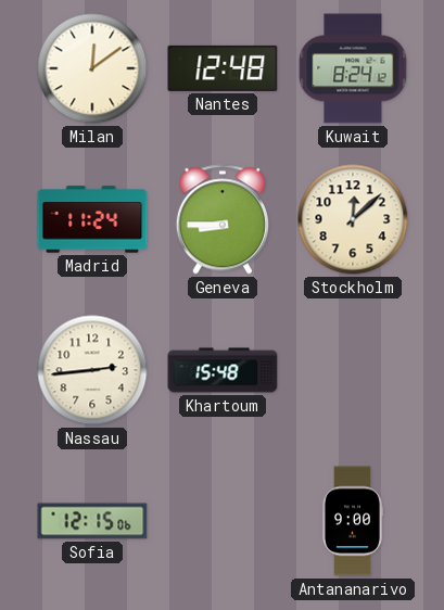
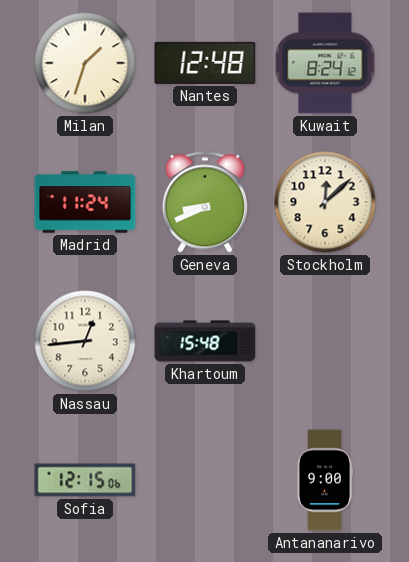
Milan: 12:09 -> 1:33 (85, 63)
Geneva: 8:45 -> 8:41 (205, 202)
Nassau: 2:44 -> 12:44 (85, 341)
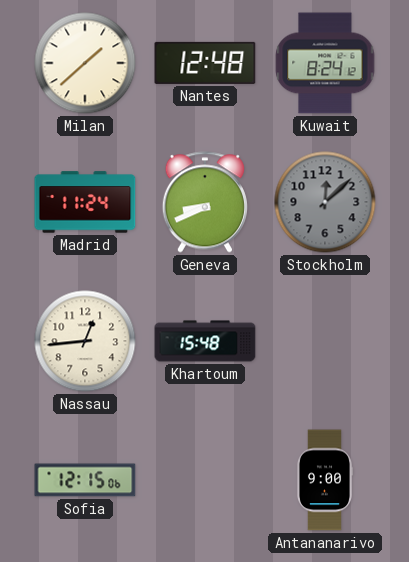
Milan: 1:33 -> 1:38 (85, 63)
Stockholm dial: cream -> grey (325, 202)
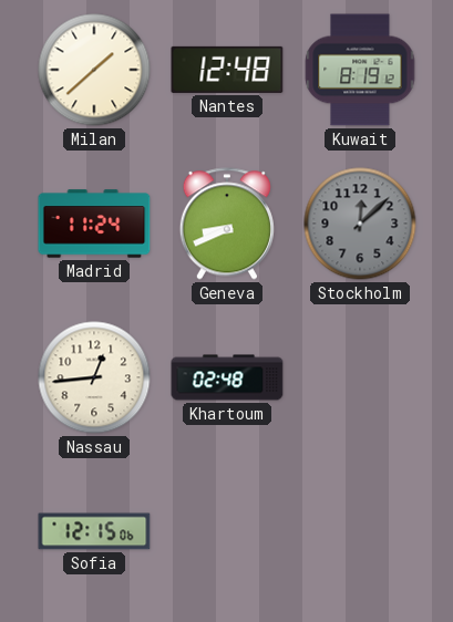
Kuwait: 8:24 -> 8:19 (360, 70)
Khartoum: 15:48 -> 02:48 (227, 377)
Antananarivo: 9:00 -> none (324, 480)
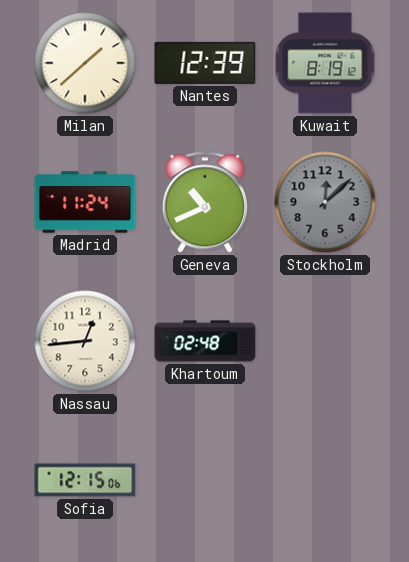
Nantes: 12:48 -> 12:39 (205, 63)
Geneva: 8:41 -> 10:41 (205, 202)
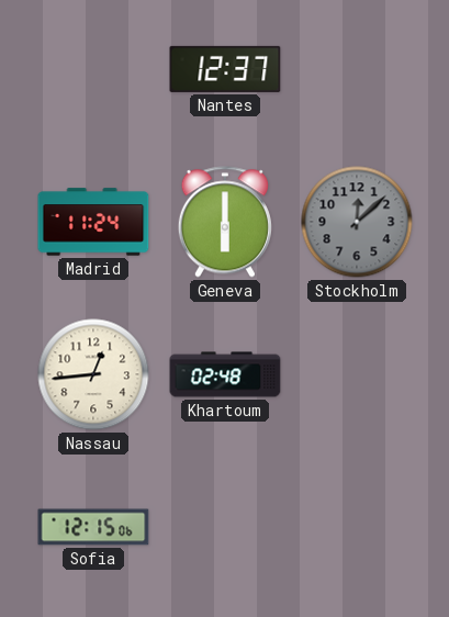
Milan: 1:38 -> none (85, 63)
Nantes: 12:39 -> 12:37 (225, 69)
Kuwait: 8:19 -> none (325, 63)
Geneva: 10:41 -> 6:00 (225, 222)
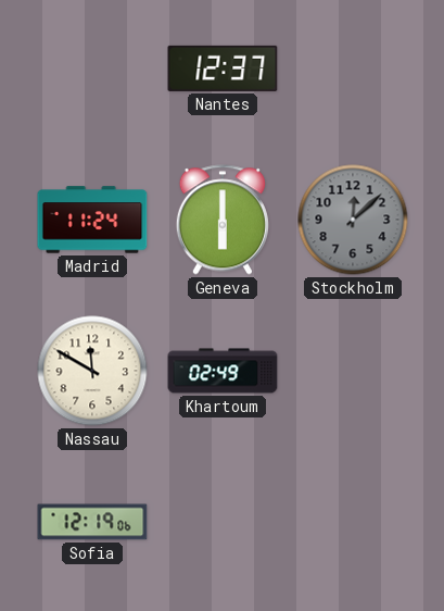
Nassau: 12:44 -> 11:50 (92, 371)
Khartoum: 02:48 -> 02:49 (223, 371)
Sofia: 12:15 -> 12:19 (92, 522)
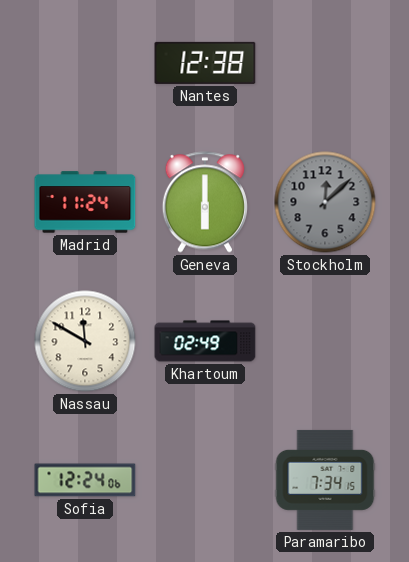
Nantes: 12:37 -> 12:38 (205, 63)
Sofia: 12:19 -> 12:24 (85, 480)
Paramaribo: none -> 7:34 (325, 480)
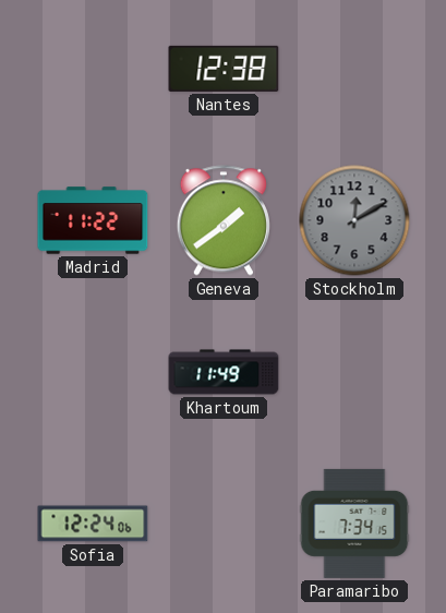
Madrid: 11:24 -> 11:22 (93, 220)
Geneva: 6:00 -> 1:39 (224, 220)
Stockholm: 12:08 -> 12:10 (354, 220)
Nassau: 11:50 -> none (85, 341)
Khartoum: 02:49 -> 11:49 (224, 372)
